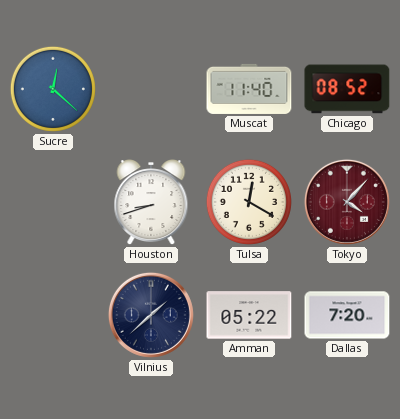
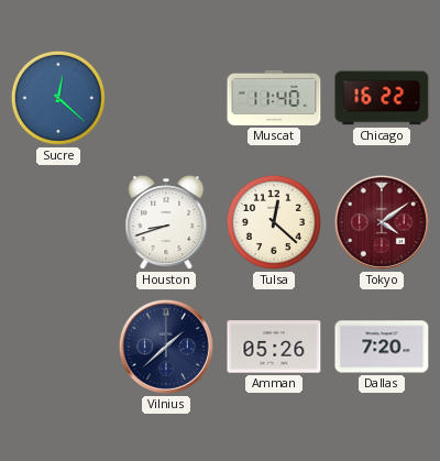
Chicago: 08:52 -> 16:22 (382, 98)
Tulsa: 12:20 -> 12:22 (274, 222)
Tokyo: 4:07 -> 4:09 (382, 222)
Amman: 05:22 -> 05:26 (274, 347)
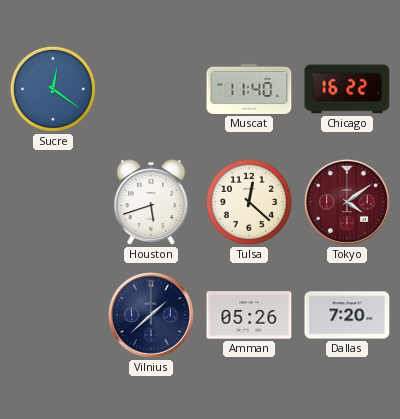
Sucre: 12:22 -> 12:21 (53, 89)
Houston: 8:42 -> 5:42 (151, 203)
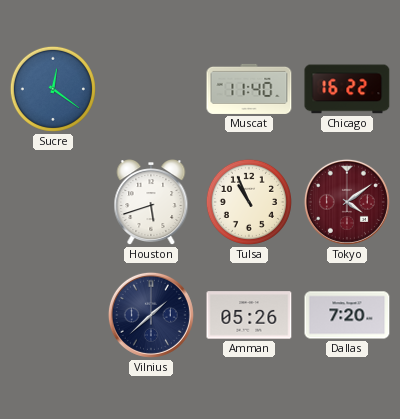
Tulsa: 12:22 -> 10:56 (249, 202)
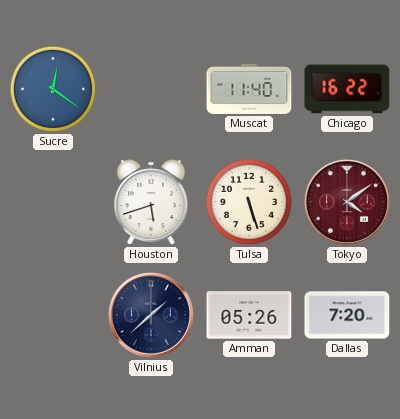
Tulsa: 10:56 -> 5:27 (249, 202)
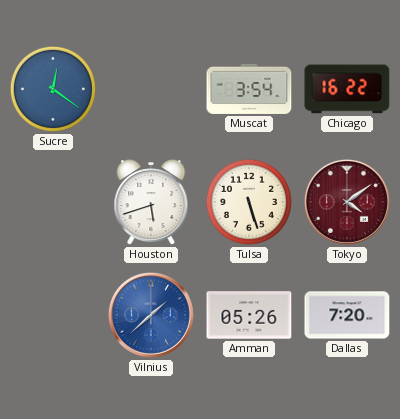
Muscat: 11:40 -> 3:54 (249, 89)
Vilnius dial: navy -> blue (151, 315)
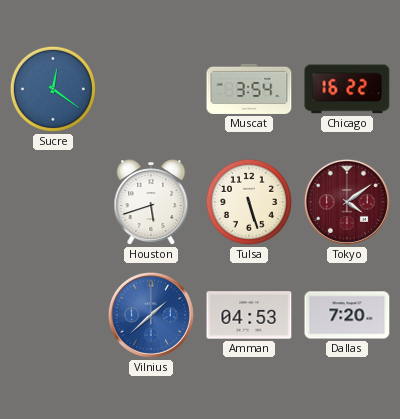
Amman: 05:26 -> 04:53 (249, 315)
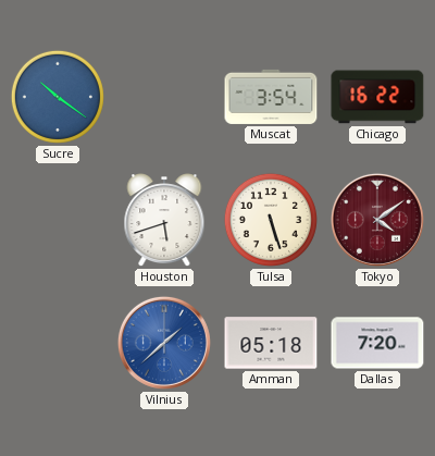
Sucre: 12:21 -> 10:21 (58, 97)
Amman: 04:53 -> 05:18 (271, 343)
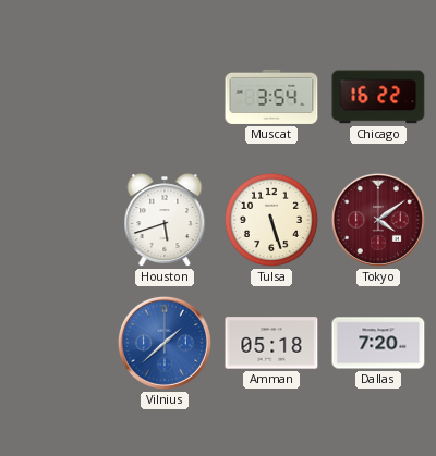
Sucre: 10:21 -> none (58, 97)
